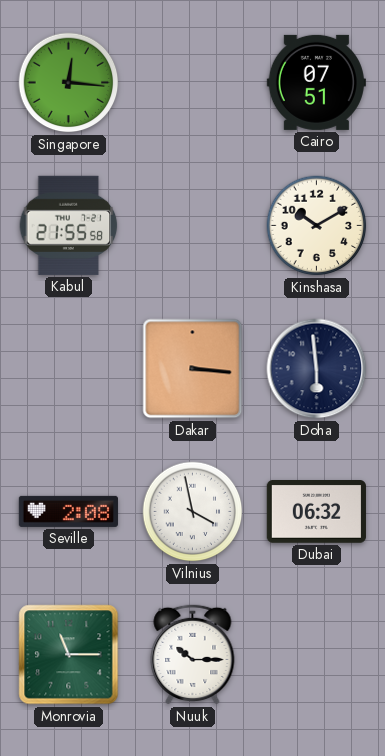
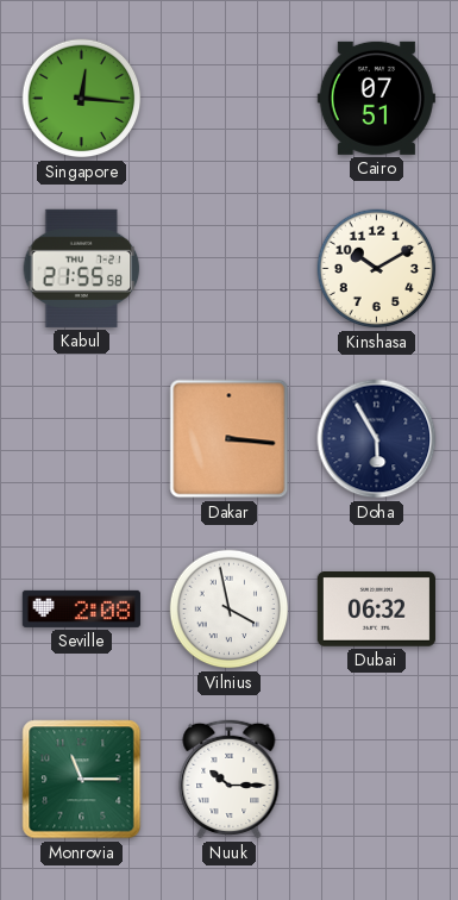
Doha: 5:59 -> 5:55 (377, 439)
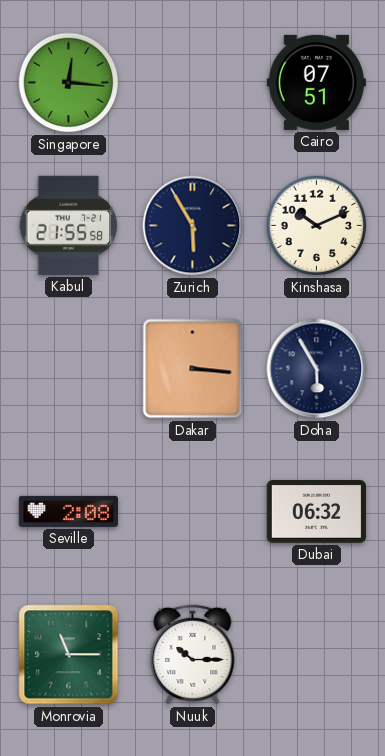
Zurich: none -> 5:55 (193, 226)
Kinshasa: 10:10 -> 10:11 (317, 226)
Vilnius: 3:58 -> none (230, 610)
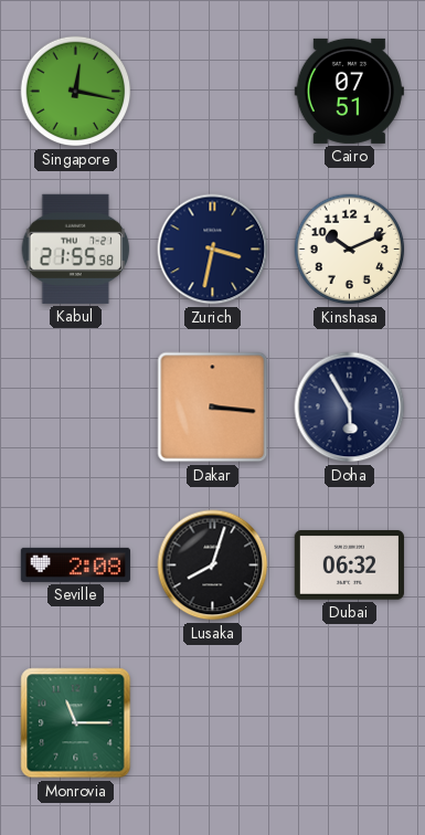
Singapore: 12:16 -> 12:17 (76, 92)
Zurich: 5:55 -> 3:32 (213, 250)
Lusaka: none -> 8:03 (213, 566)
Nuuk: 10:15 -> none (193, 654)
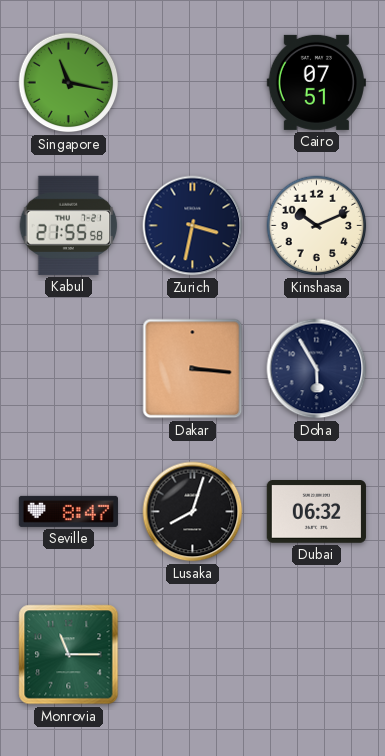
Singapore: 12:17 -> 11:17 (69, 83)
Seville: 2:08 -> 8:47 (68, 511)
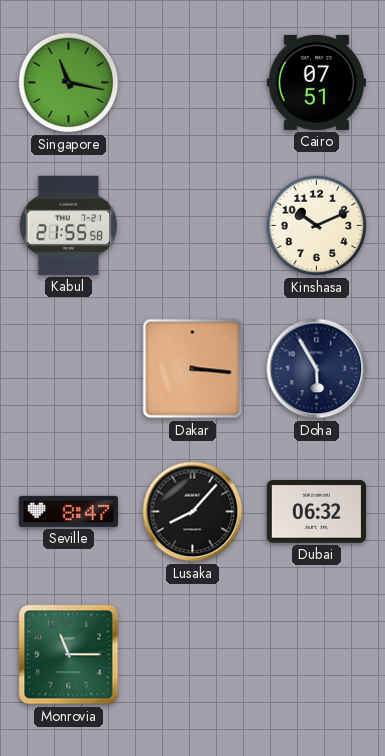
Zurich: 3:32 -> none (193, 226)
Lusaka: 8:03 -> 8:07 (193, 512)
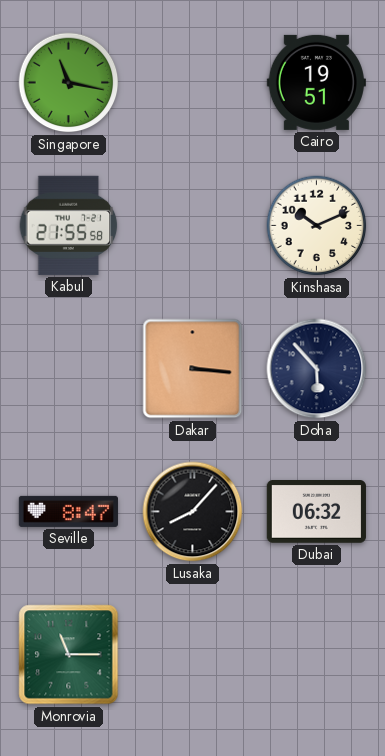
Cairo: 07:51 -> 19:51 (316, 82)
Doha: 5:55 -> 5:53 (317, 369)
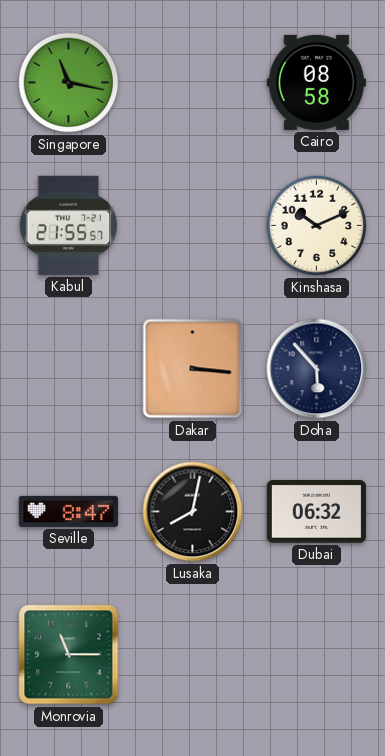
Cairo: 19:51 -> 08:58 (316, 82)
Kabul: 21:55:58 -> 21:55:57 (69, 225)
Lusaka: 8:07 -> 8:02 (193, 512)
